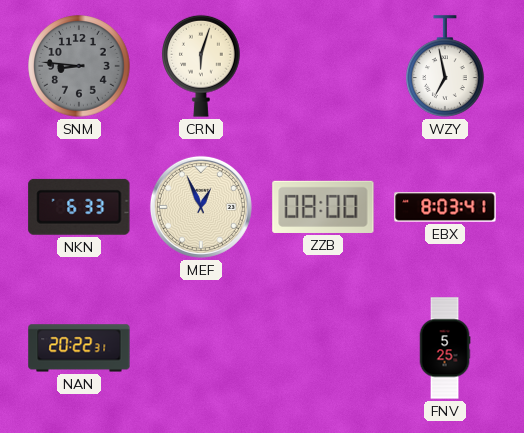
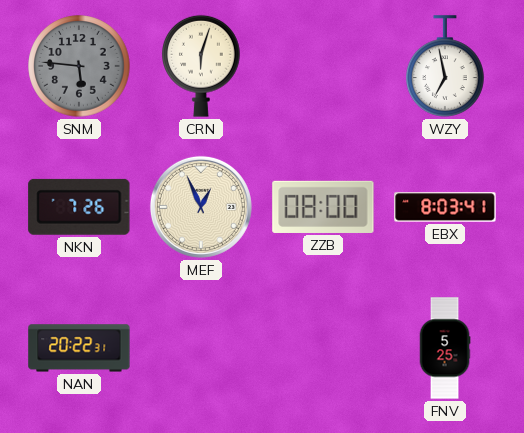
SNM: 8:46 -> 5:46 (79, 66)
NKN: 6:33 -> 7:26 (79, 207)
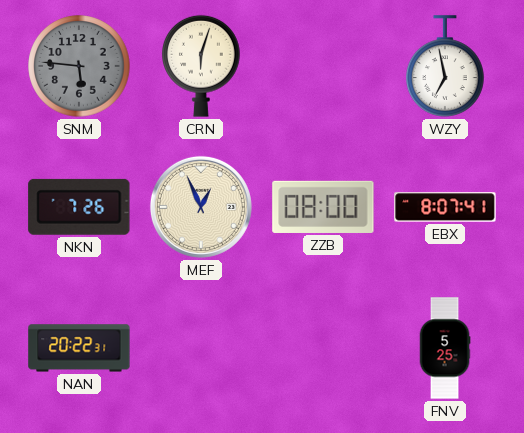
EBX: 8:03 -> 8:07 (445, 207)
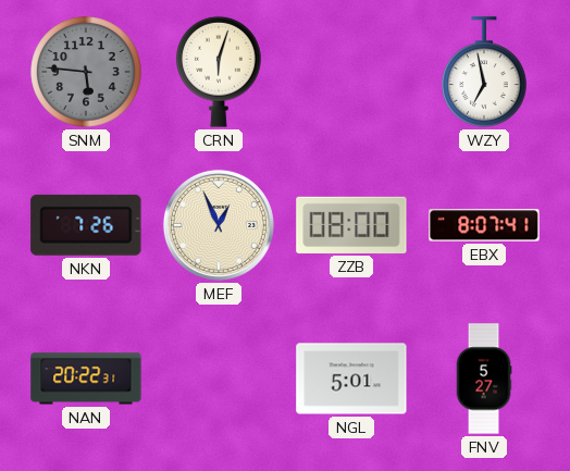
NGL: none -> 5:01 (351, 379)
FNV: 5:25 -> 5:27 (484, 379)
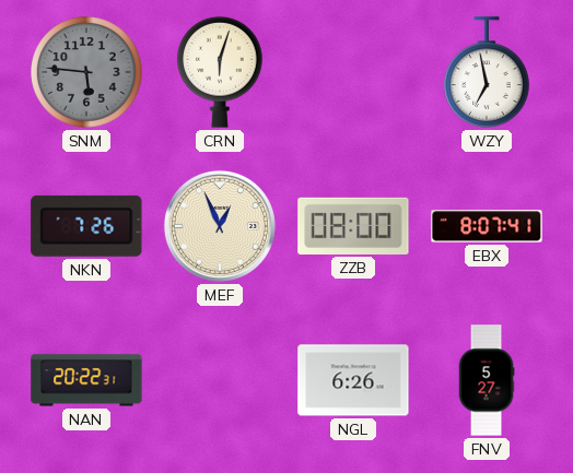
NGL: 5:01 -> 6:26 (353, 380)
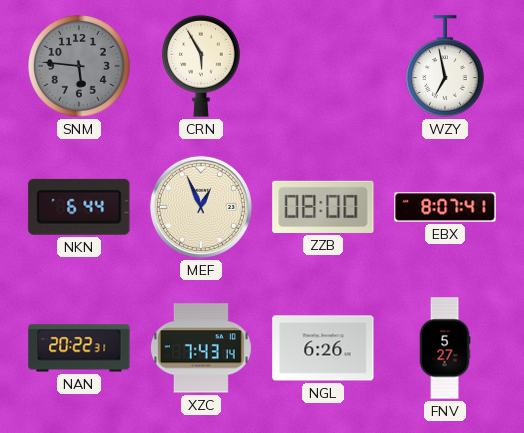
CRN: 6:03 -> 5:55 (202, 66)
NKN: 7:26 -> 6:44 (79, 207)
XZC: none -> 7:43 (201, 348)
